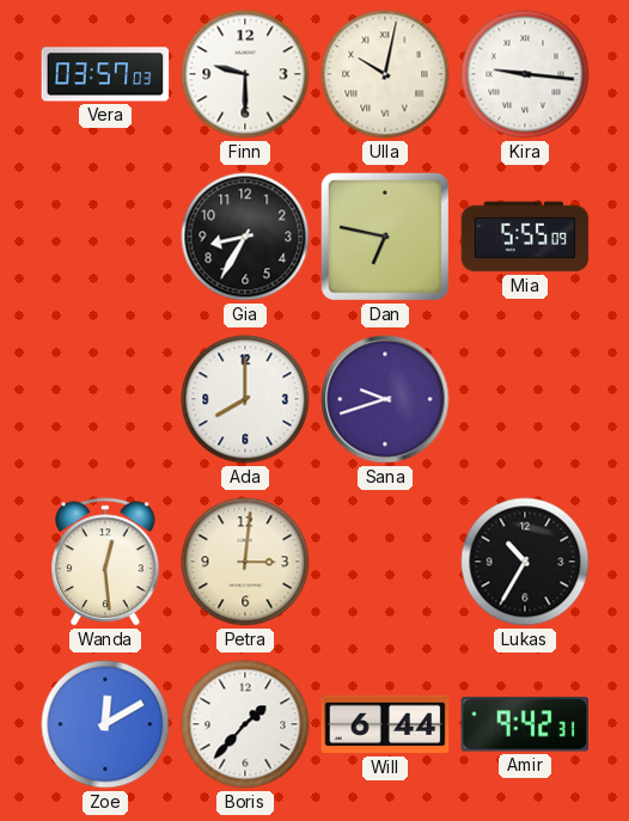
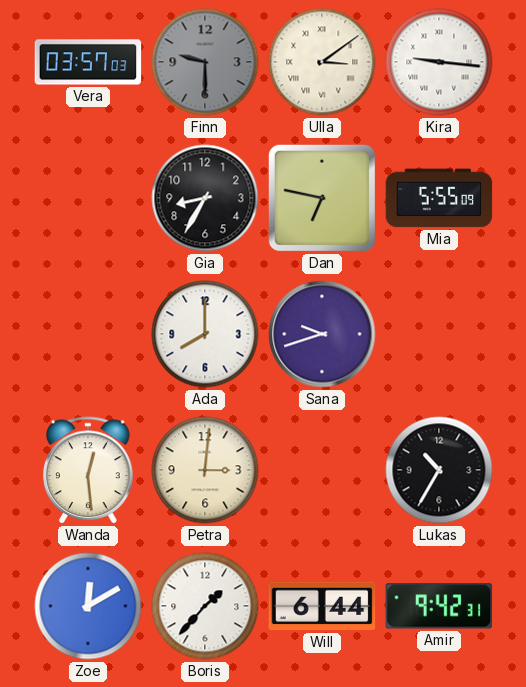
Finn dial: white -> grey (205, 62)
Ulla: 10:02 -> 3:09 (322, 62)
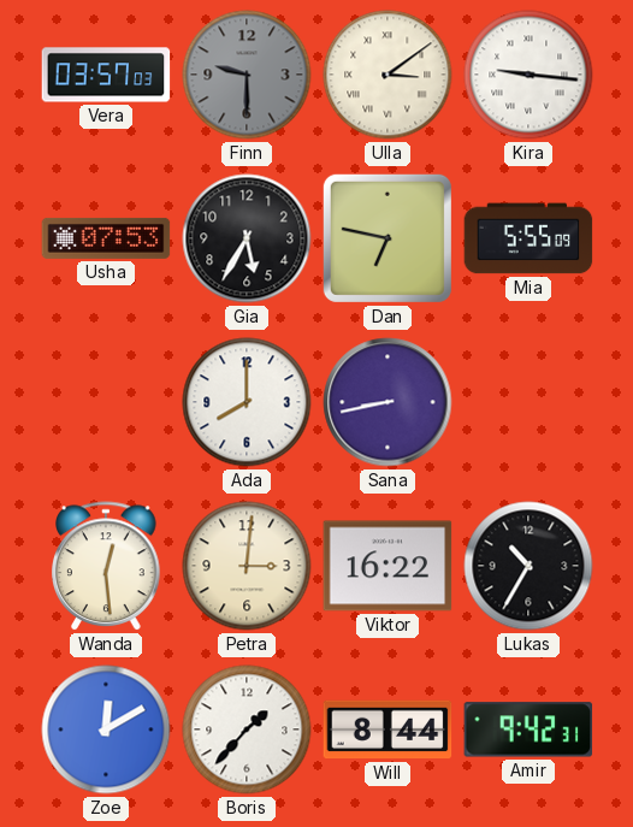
Usha: none -> 07:53 (106, 238)
Gia: 8:35 -> 5:35 (247, 238)
Sana: 9:42 -> 8:43 (388, 402)
Viktor: none -> 16:22 (388, 566)
Will: 6:44 -> 8:44 (388, 729)
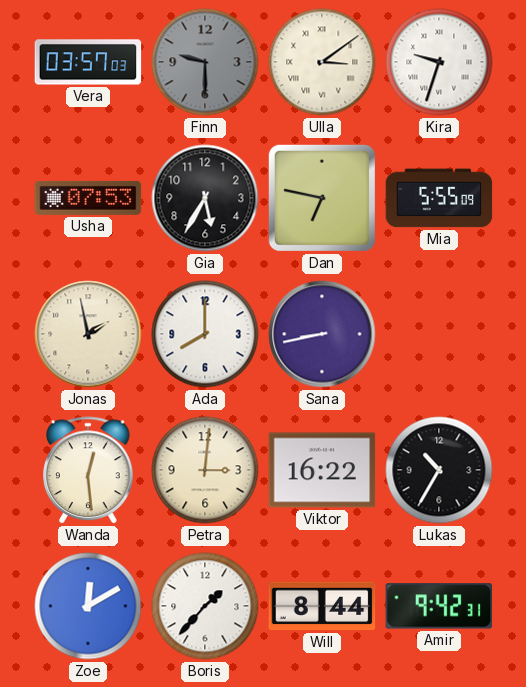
Kira: 9:16 -> 9:33 (439, 62)
Jonas: none -> 1:58 (88, 334)
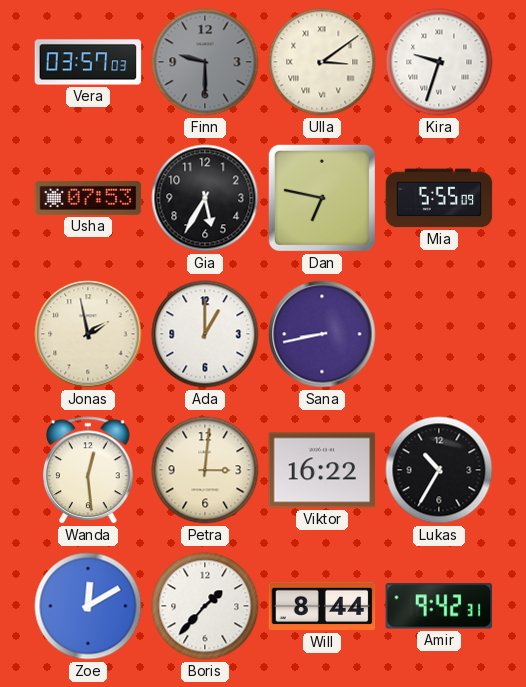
Ada: 8:00 -> 1:00 (205, 334)
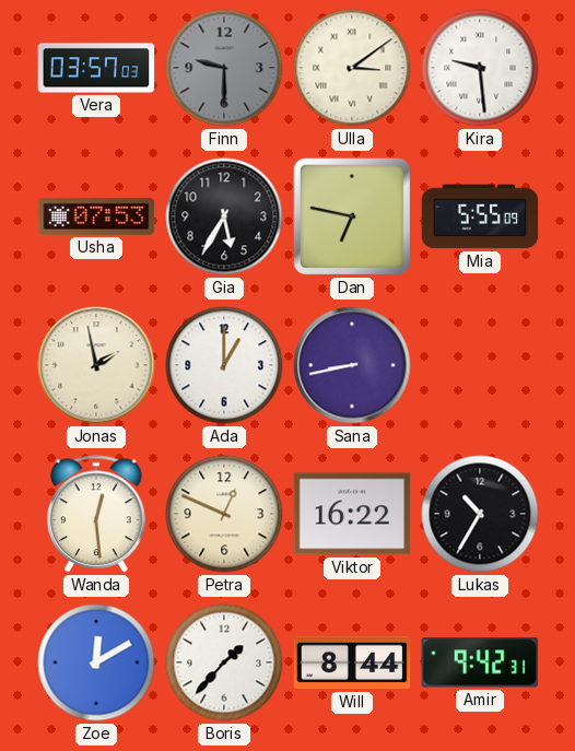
Kira: 9:33 -> 9:29 (480, 68)
Petra: 3:01 -> 12:49 (224, 514)
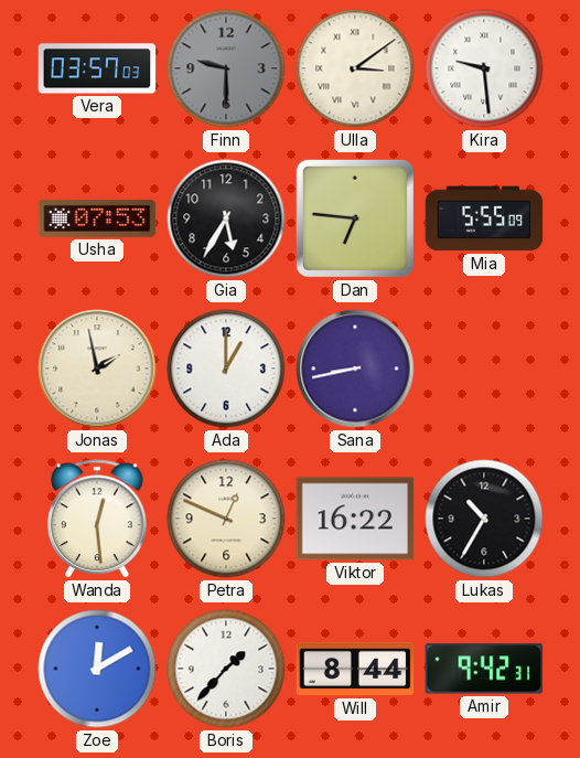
Dan: 6:47 -> 6:46 (355, 218)
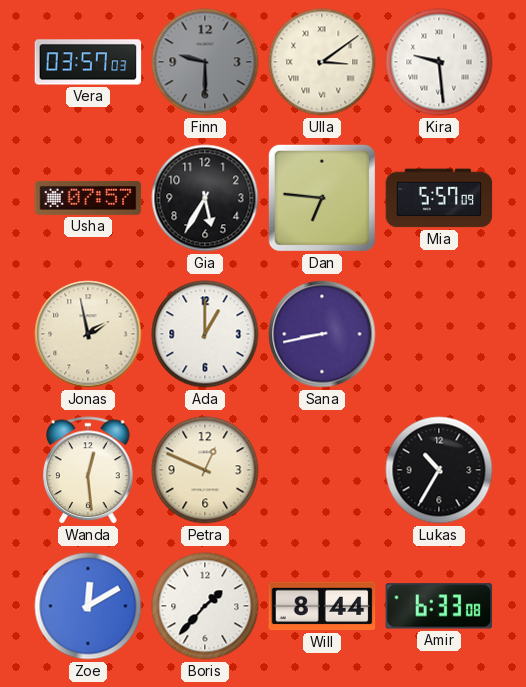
Usha: 07:53 -> 07:57 (88, 198)
Mia: 5:55 -> 5:57 (439, 198)
Viktor: 16:22 -> none (355, 519)
Amir: 9:42 -> 6:33 (439, 606)
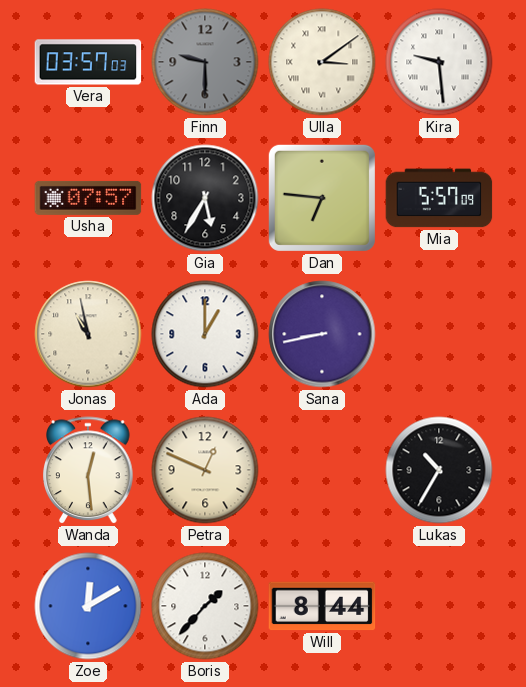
Jonas: 1:58 -> 10:58 (88, 334)
Amir: 6:33 -> none (439, 606)
